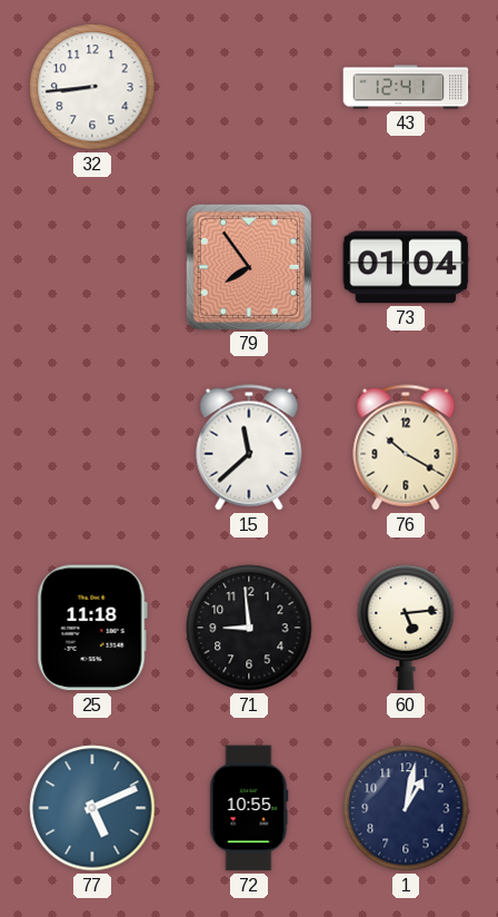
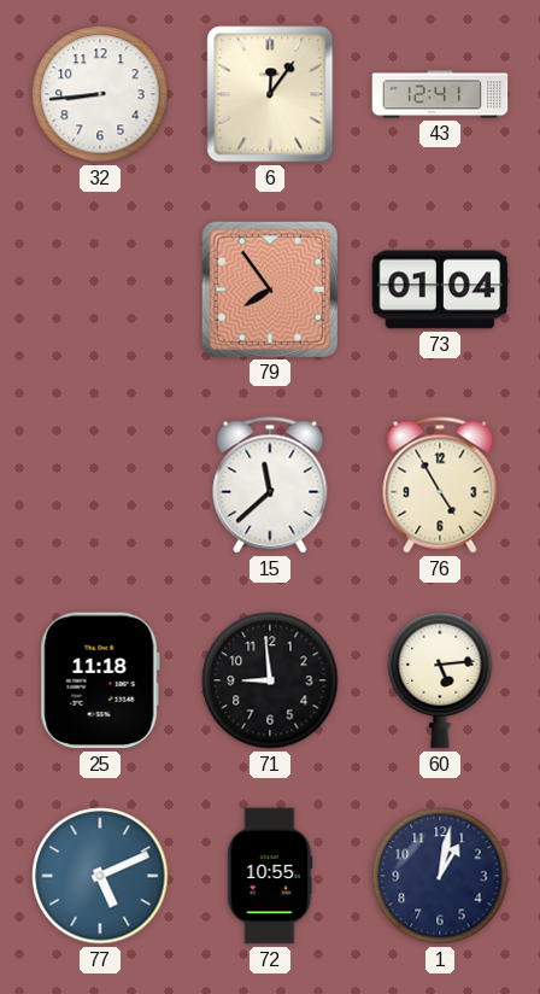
6: none -> 12:06 (270, 94)
76: 10:20 -> 4:55 (440, 485)
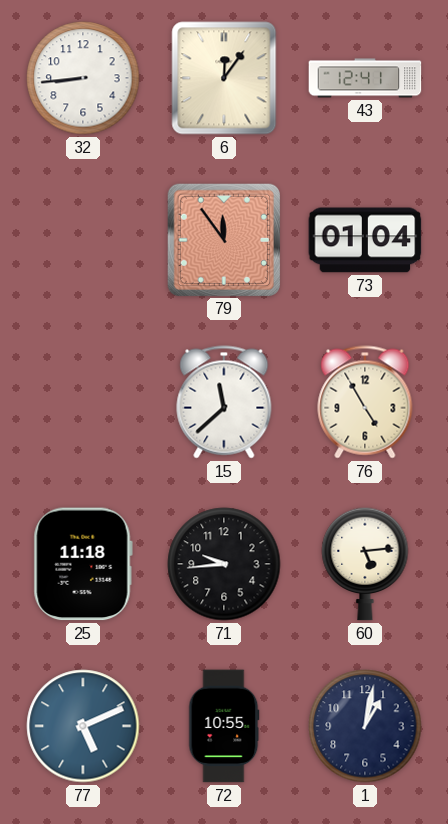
79: 7:54 -> 11:54 (223, 239)
71: 8:59 -> 9:44 (224, 564)
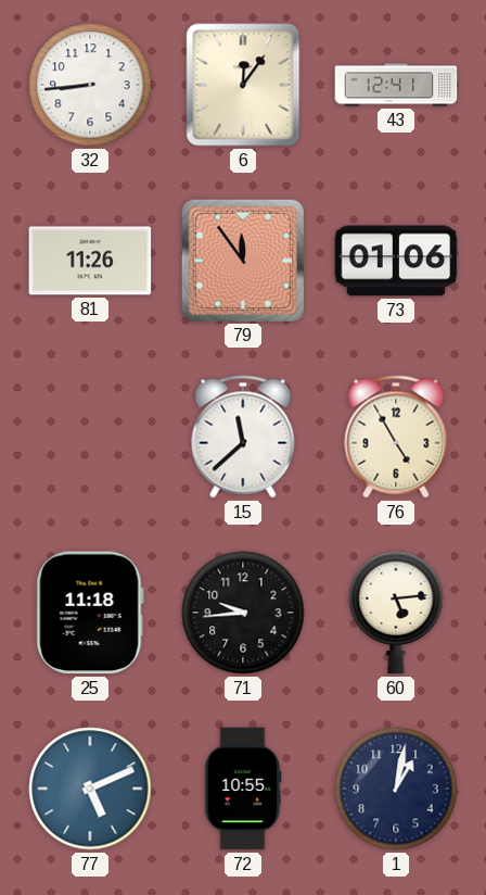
81: none -> 11:26 (90, 261)
73: 01:04 -> 01:06 (396, 261)
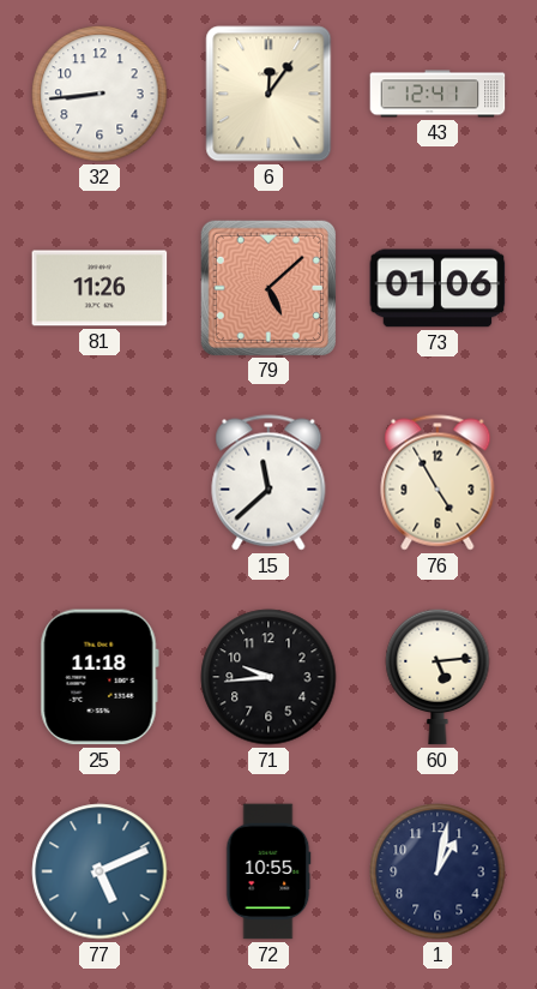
79: 11:54 -> 5:08 (267, 287)
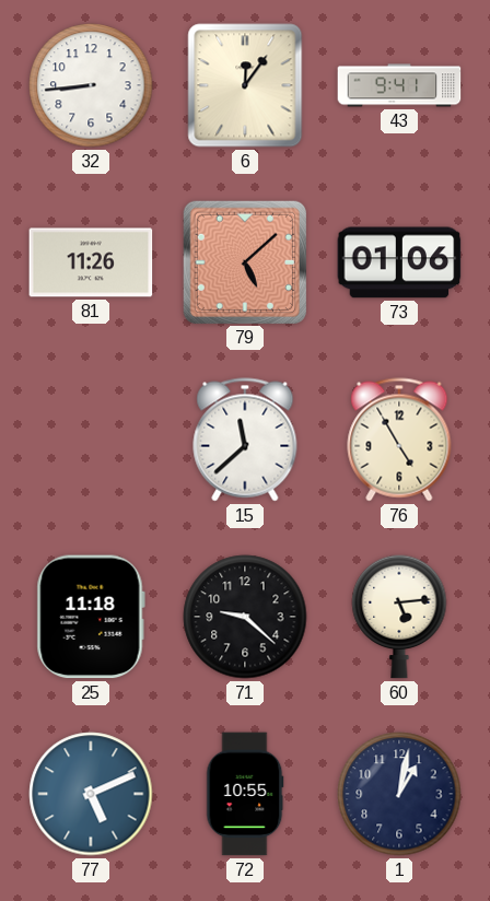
43: 12:41 -> 9:41 (399, 85)
71: 9:44 -> 9:22 (245, 617)
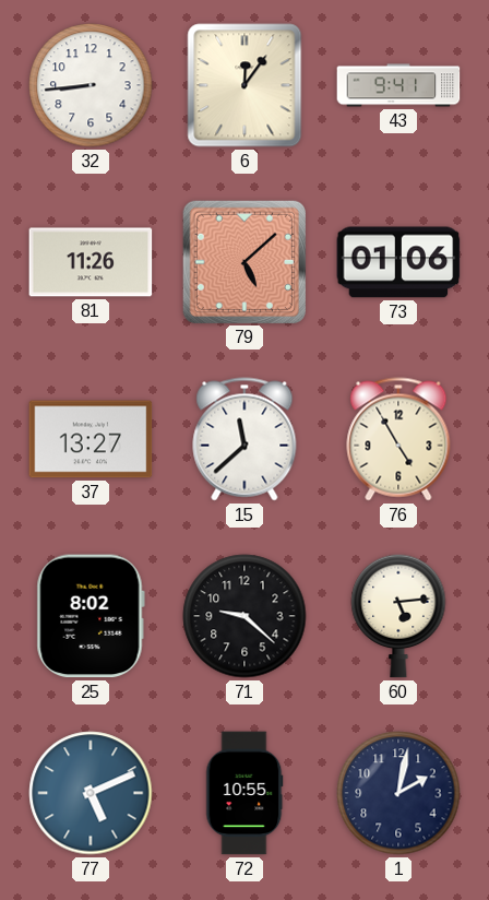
37: none -> 13:27 (91, 439)
25: 11:18 -> 8:02 (91, 616)
1: 1:02 -> 2:02 (398, 793)
